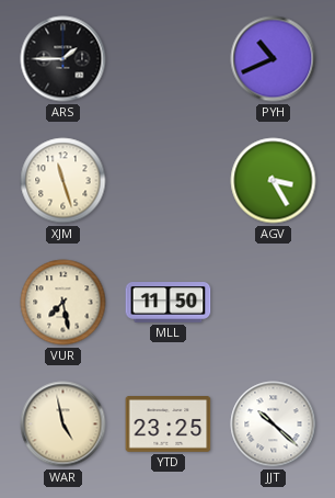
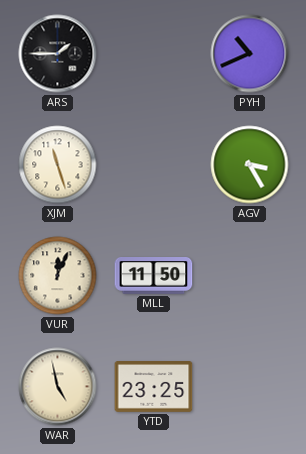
VUR: 7:28 -> 12:04 (58, 276)
JJT: 10:22 -> none (274, 425)
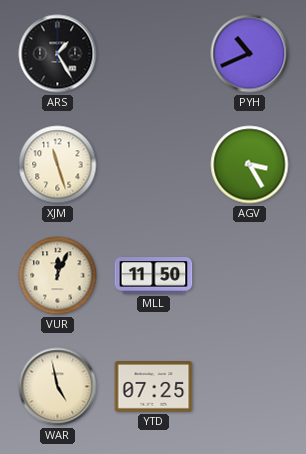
ARS: 1:45 -> 1:25 (58, 54)
YTD: 23:25 -> 07:25 (154, 387)
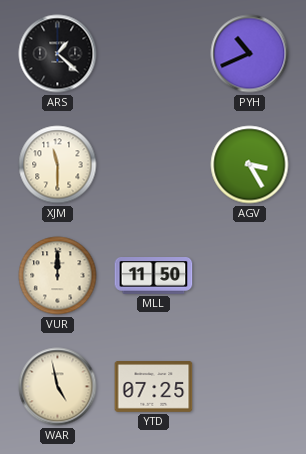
ARS: 1:25 -> 1:22 (58, 54)
XJM: 11:27 -> 11:30 (58, 165)
VUR: 12:04 -> 12:00 (58, 276)
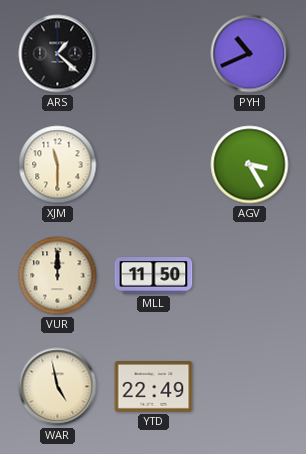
YTD: 07:25 -> 22:49 (154, 387)
